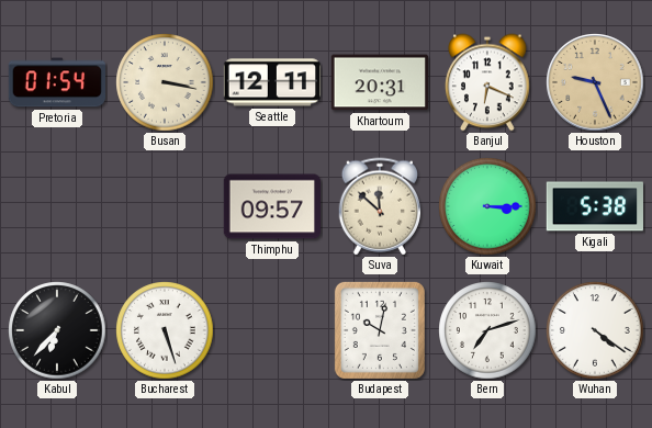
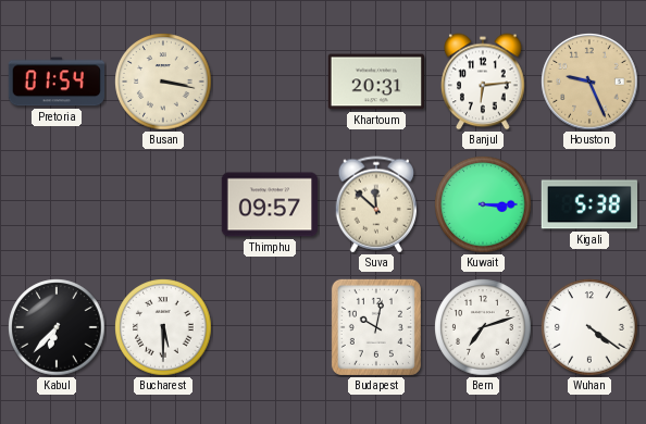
Seattle: 12:11 -> none (271, 82)
Banjul: 6:19 -> 6:14 (483, 82)
Bucharest: 5:27 -> 5:30 (163, 327)
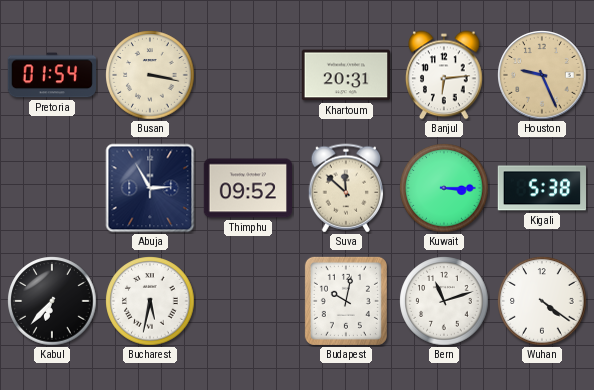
Abuja: none -> 2:55 (150, 188)
Thimphu: 09:57 -> 09:52 (248, 188)
Bucharest: 5:30 -> 5:32 (150, 301)
Bern: 7:12 -> 11:12 (444, 301)
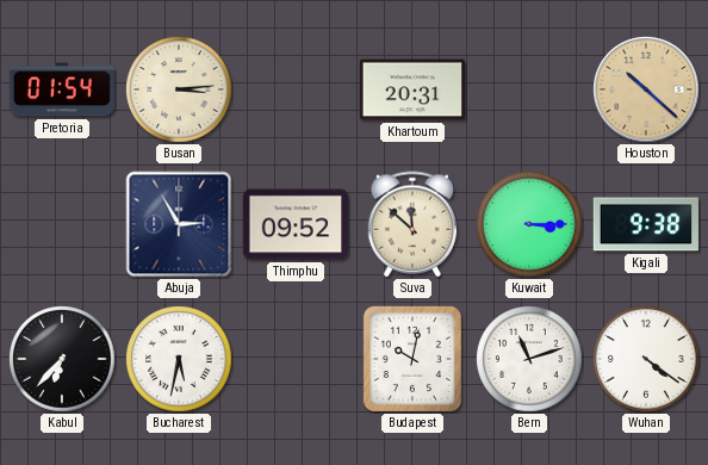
Busan: 3:17 -> 3:14 (179, 89)
Banjul: 6:14 -> none (444, 75)
Houston: 9:26 -> 10:22 (646, 89)
Kigali: 5:38 -> 9:38 (646, 224)
